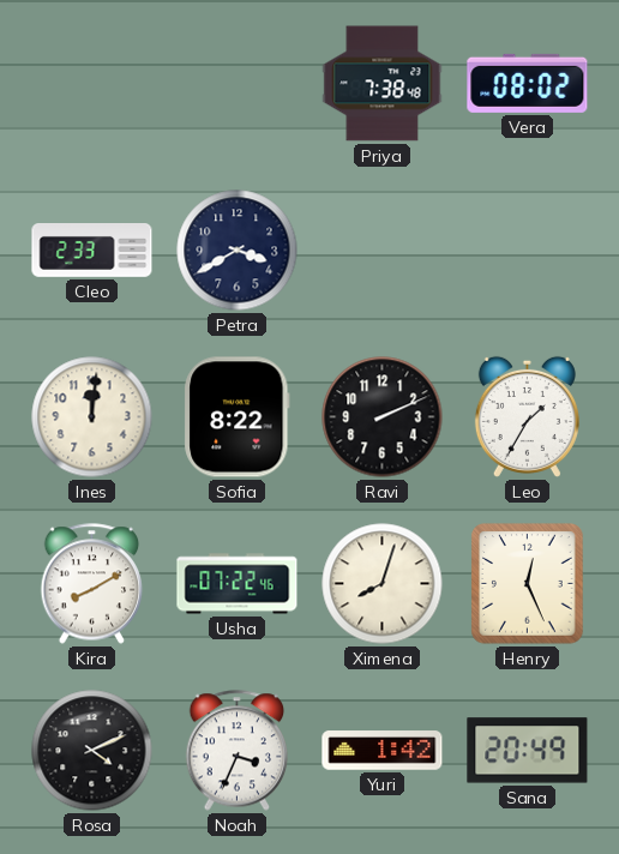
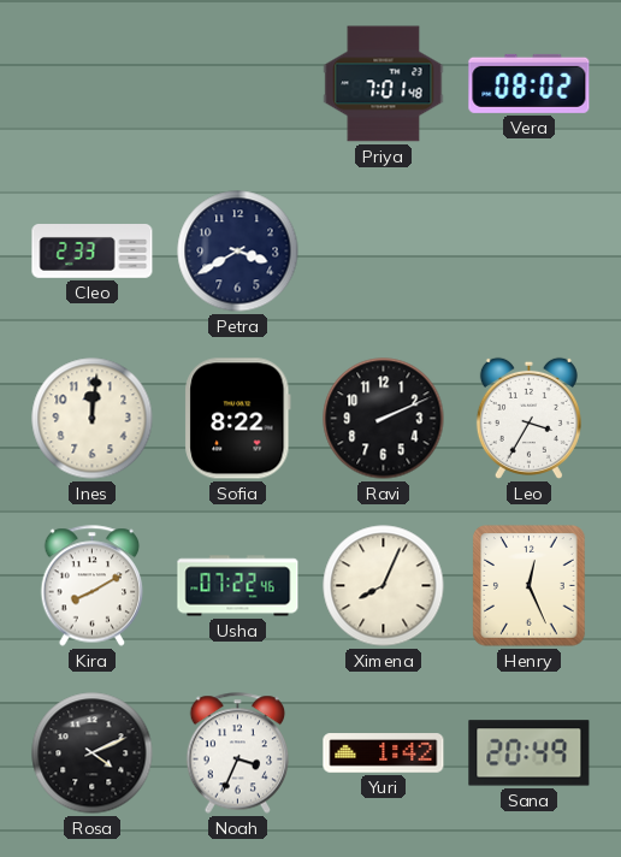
Priya: 7:38 -> 7:01 (384, 84)
Leo: 1:35 -> 3:35 (528, 418)
Ximena: 8:03 -> 8:04 (384, 586)
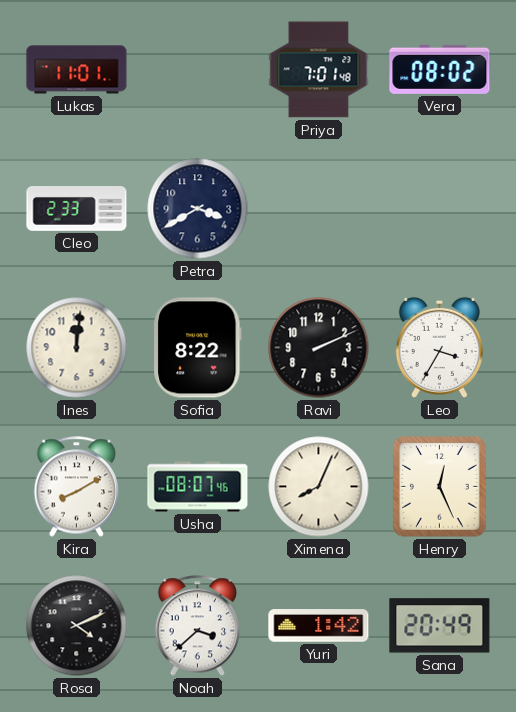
Lukas: none -> 11:01 (77, 70)
Usha: 07:22 -> 08:07 (198, 487)
Noah: 3:34 -> 3:38 (198, 626)
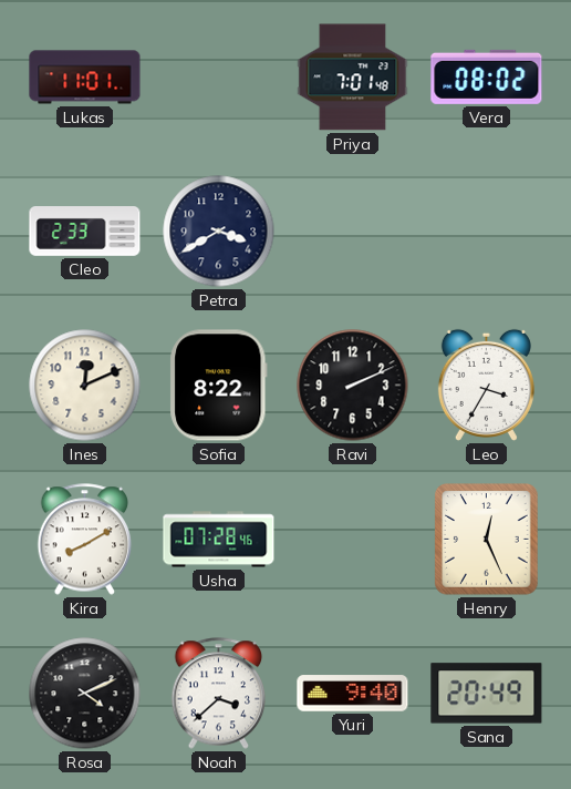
Ines: 12:01 -> 12:11 (85, 386)
Usha: 08:07 -> 07:28 (219, 540)
Ximena: 8:04 -> none (319, 487)
Yuri: 1:42 -> 9:40 (353, 694)
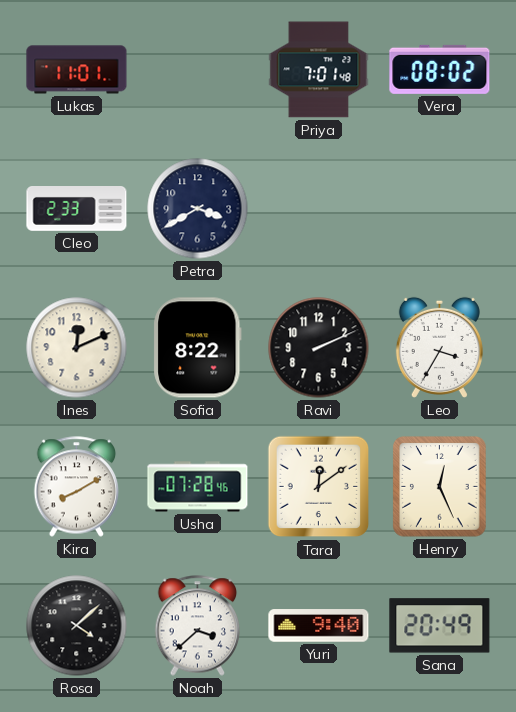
Tara: none -> 12:09 (319, 487)
Rosa: 4:11 -> 4:08 (77, 626)
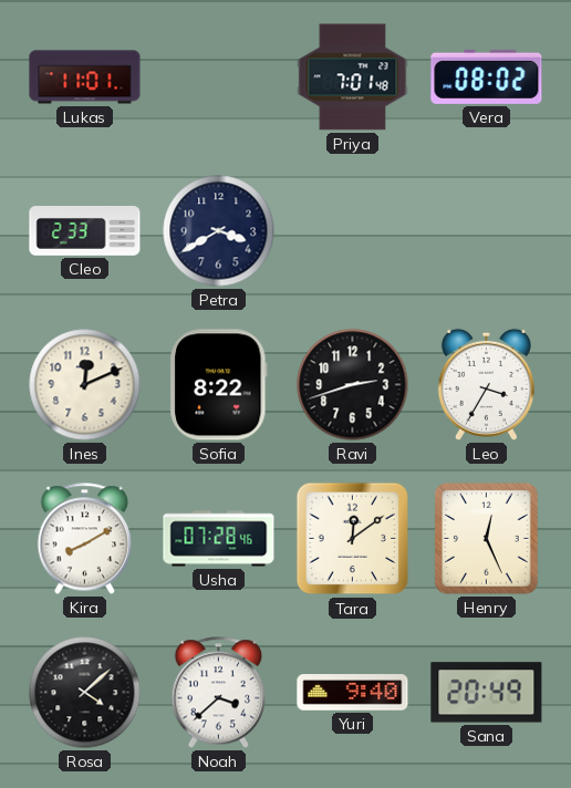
Ravi: 2:11 -> 2:42 (353, 385)
